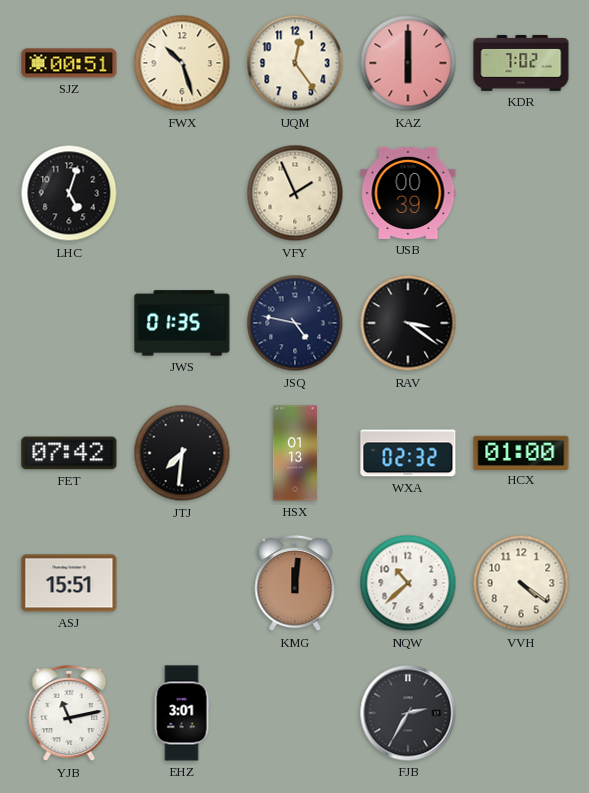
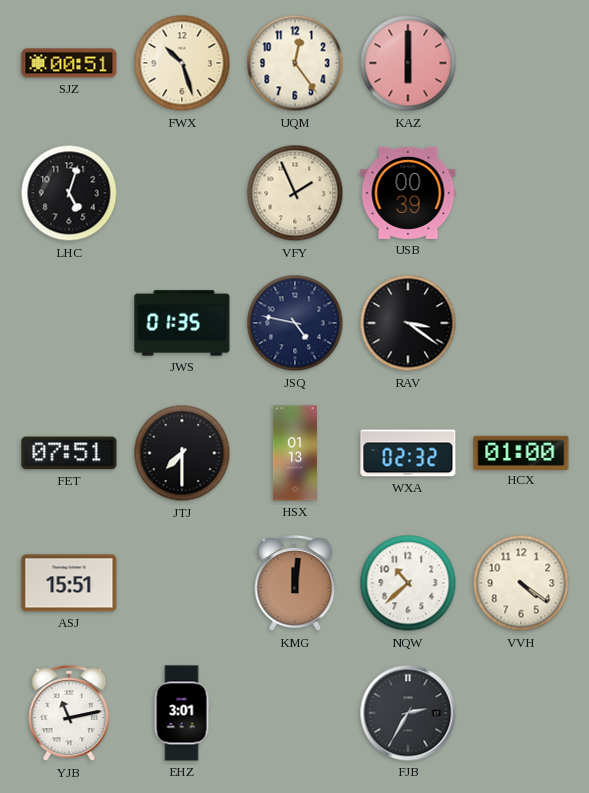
KDR: 7:02 -> none (521, 63)
FET: 07:42 -> 07:51 (69, 453)
JTJ: 7:31 -> 7:30 (182, 453)
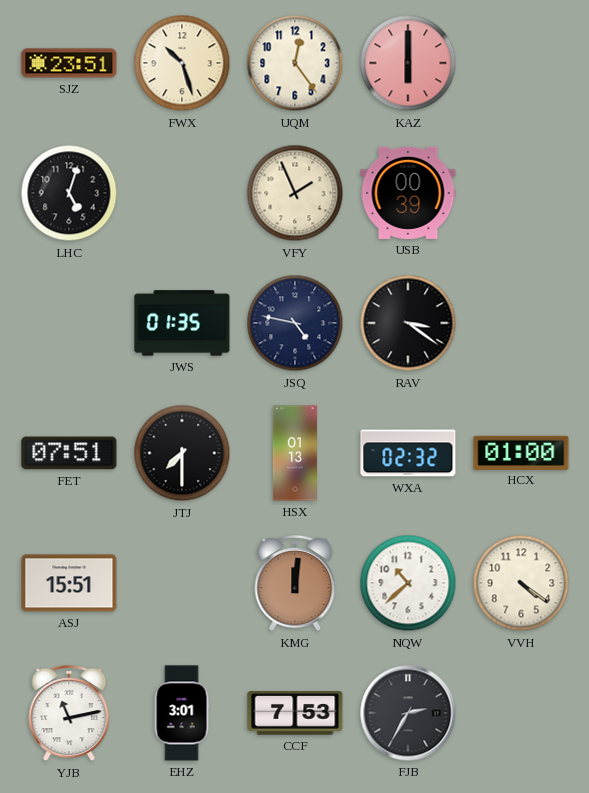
SJZ: 00:51 -> 23:51 (69, 63)
CCF: none -> 7:53 (295, 714)
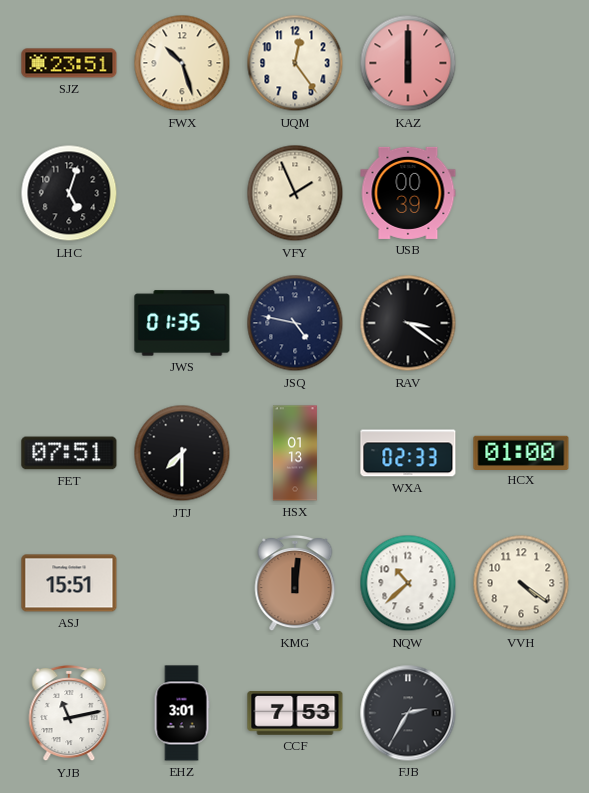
WXA: 02:32 -> 02:33 (408, 453)
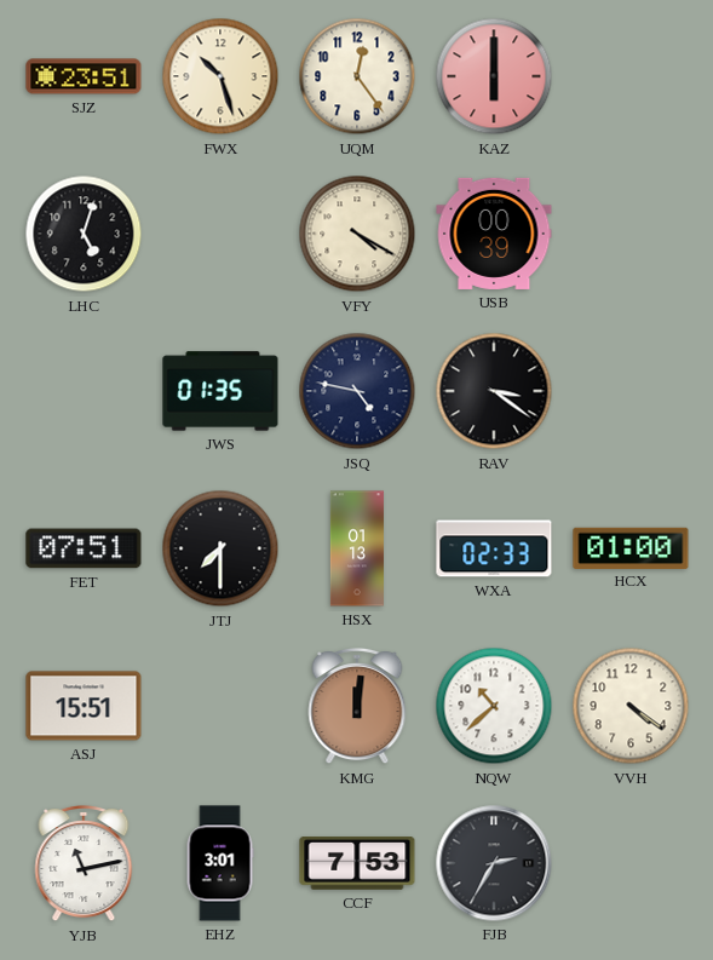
VFY: 1:56 -> 4:20 (357, 234)
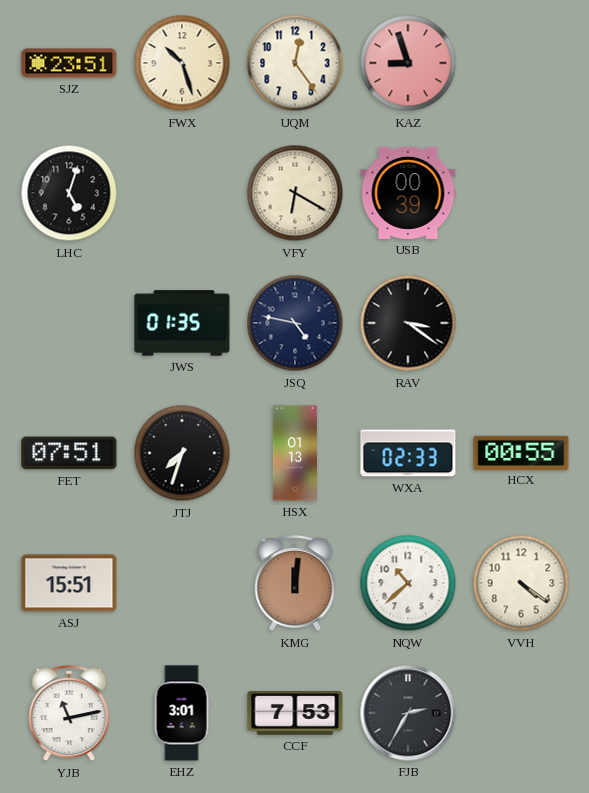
KAZ: 6:00 -> 8:57 (408, 63)
VFY: 4:20 -> 6:20 (295, 193)
JTJ: 7:30 -> 7:33 (182, 453)
HCX: 01:00 -> 00:55 (521, 452)
